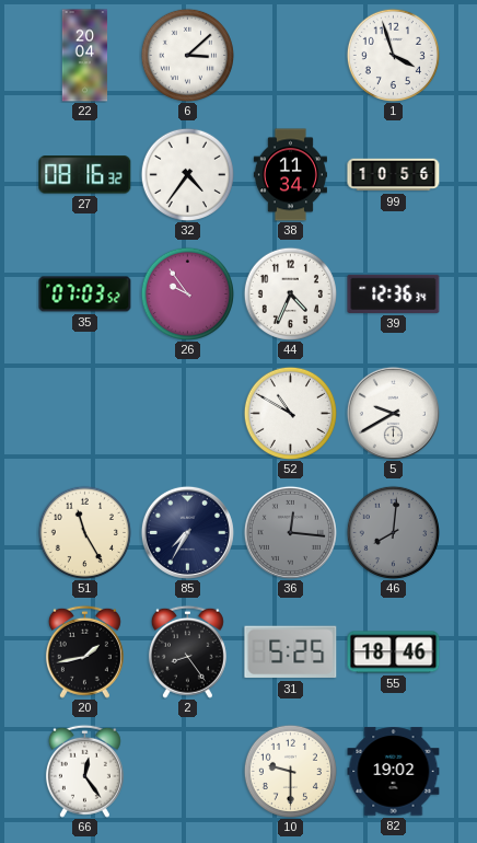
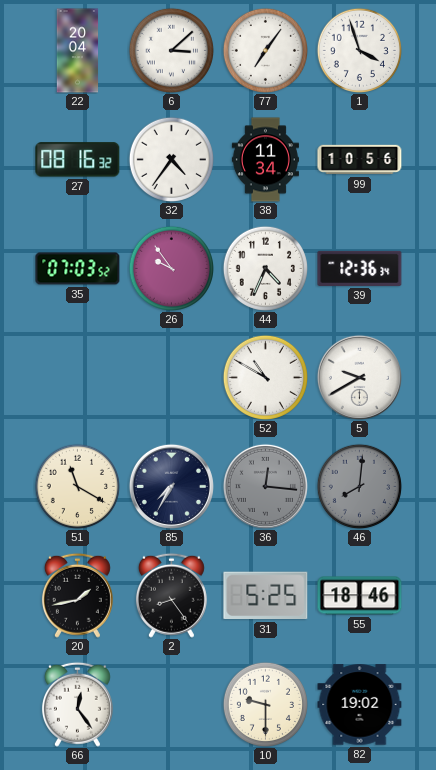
77: none -> 7:06 (265, 50)
51: 11:25 -> 11:20 (77, 486)
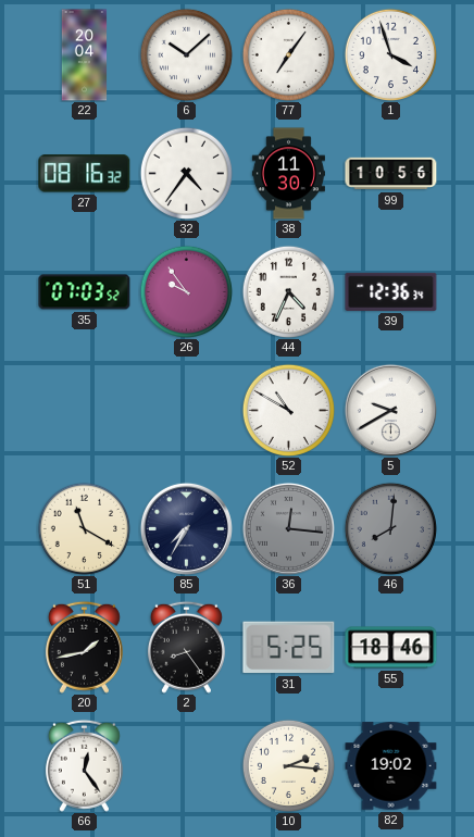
6: 3:08 -> 10:08 (186, 54)
38: 11:34 -> 11:30 (288, 174)
10: 9:30 -> 2:16 (288, 765)
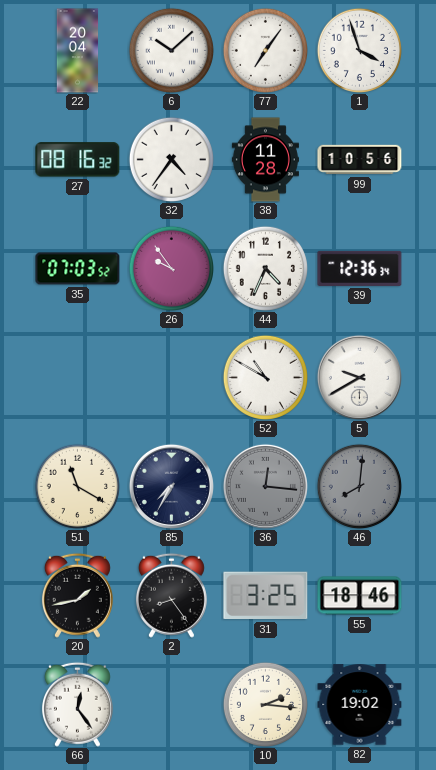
38: 11:30 -> 11:28 (265, 160)
31: 5:25 -> 3:25 (266, 596)
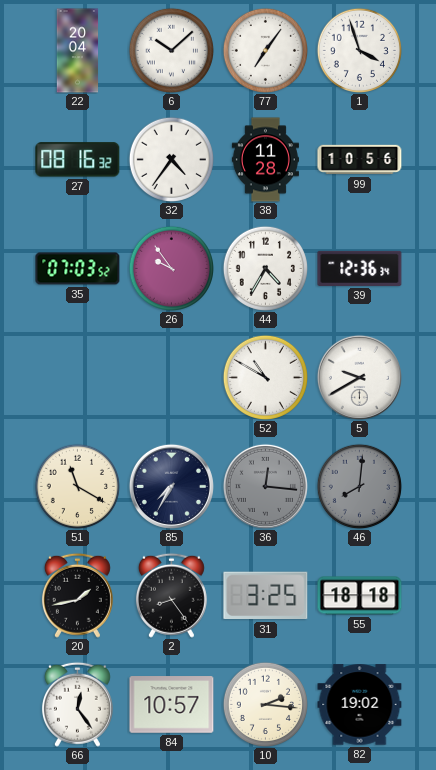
44: 4:34 -> 4:35 (265, 268)
55: 18:46 -> 18:18 (360, 596)
84: none -> 10:57 (172, 705)
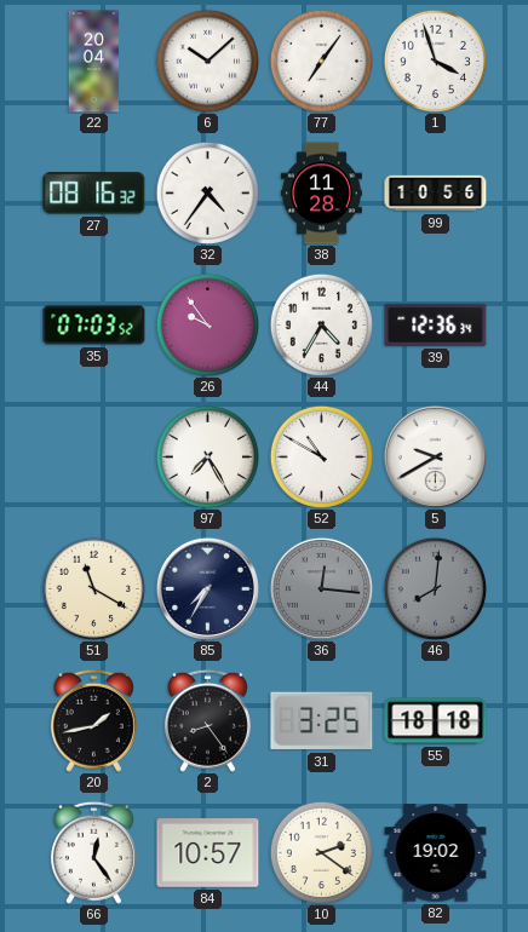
97: none -> 7:25 (207, 456)
10: 2:16 -> 2:21 (321, 852)
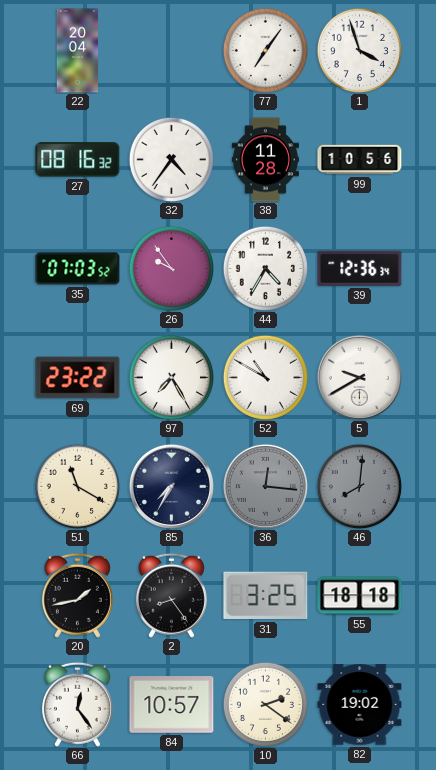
6: 10:08 -> none (207, 61)
69: none -> 23:22 (78, 378)
